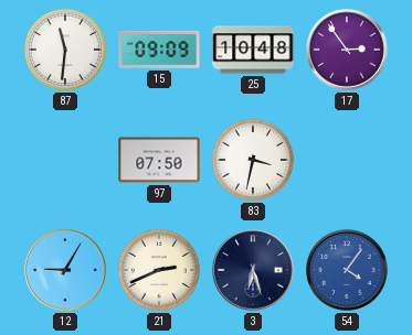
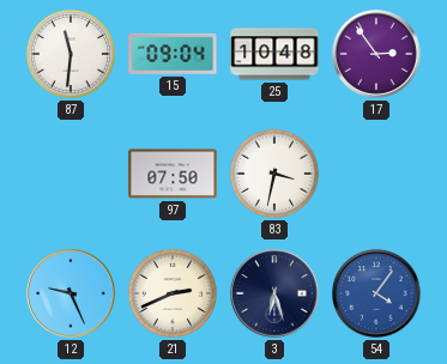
15: 09:09 -> 09:04 (173, 54)
12: 9:05 -> 9:26 (71, 293)
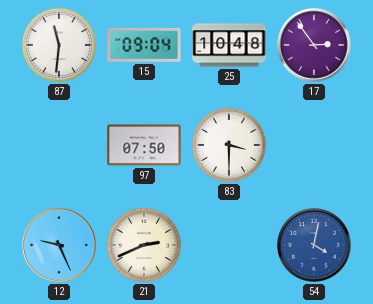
83: 3:32 -> 3:30 (229, 145)
3: 6:27 -> none (274, 293)
54: 4:06 -> 4:02 (314, 245)
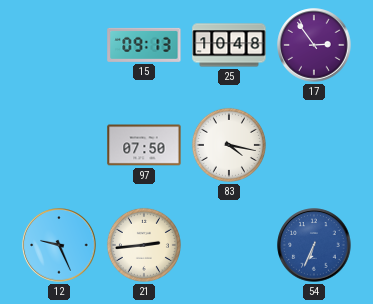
87: 11:31 -> none (59, 45)
15: 09:04 -> 09:13 (144, 45)
83: 3:30 -> 4:17 (229, 145)
21: 2:41 -> 2:44 (144, 245)
54: 4:02 -> 6:34 (314, 245)
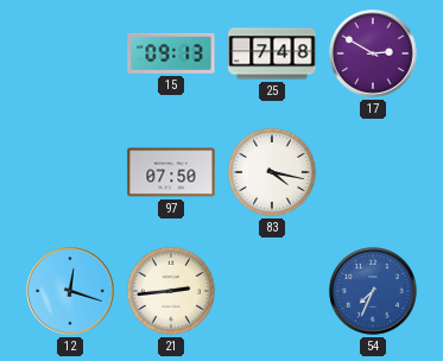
25: 10:48 -> 7:48 (272, 53)
17: 2:54 -> 2:50 (373, 53)
12: 9:26 -> 12:18 (70, 291)
54: 6:34 -> 7:34 (373, 291)
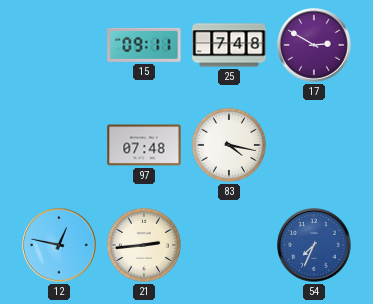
15: 09:13 -> 09:11 (144, 45)
97: 07:50 -> 07:48 (144, 145)
12: 12:18 -> 12:47 (59, 245)
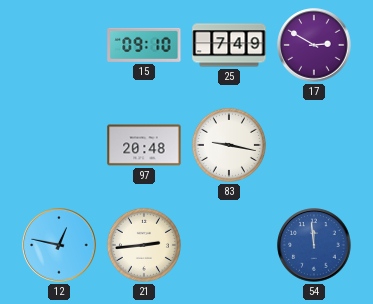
15: 09:11 -> 09:10 (144, 45)
25: 7:48 -> 7:49 (229, 45)
97: 07:48 -> 20:48 (144, 145)
83: 4:17 -> 9:17 (229, 145)
54: 7:34 -> 11:59 (314, 245)
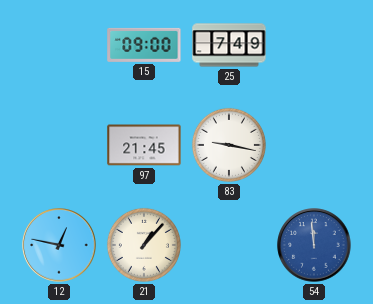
15: 09:10 -> 09:00 (144, 45)
17: 2:50 -> none (314, 45)
97: 20:48 -> 21:45 (144, 145)
21: 2:44 -> 1:07 (144, 245)
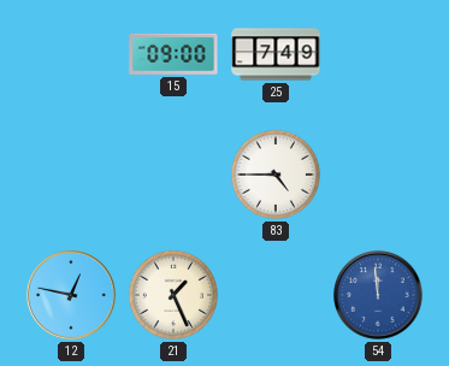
97: 21:45 -> none (144, 145)
83: 9:17 -> 4:45 (276, 175)
21: 1:07 -> 1:26 (173, 295)
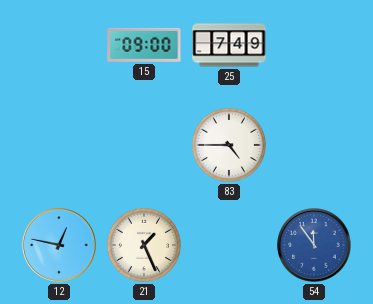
54: 11:59 -> 11:54 (314, 245)
